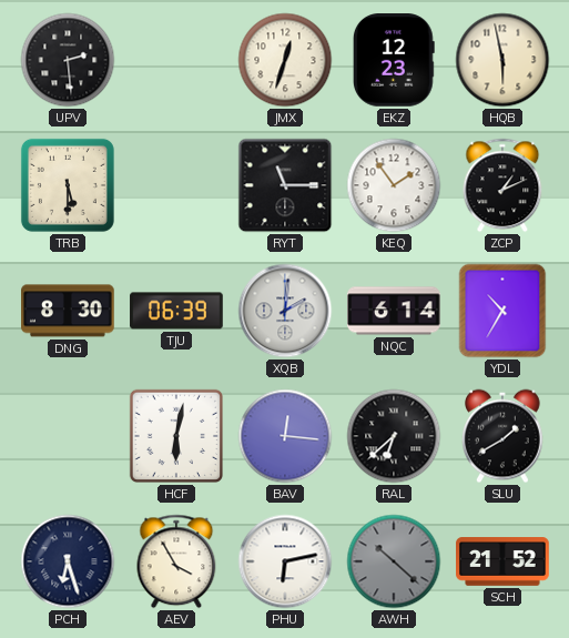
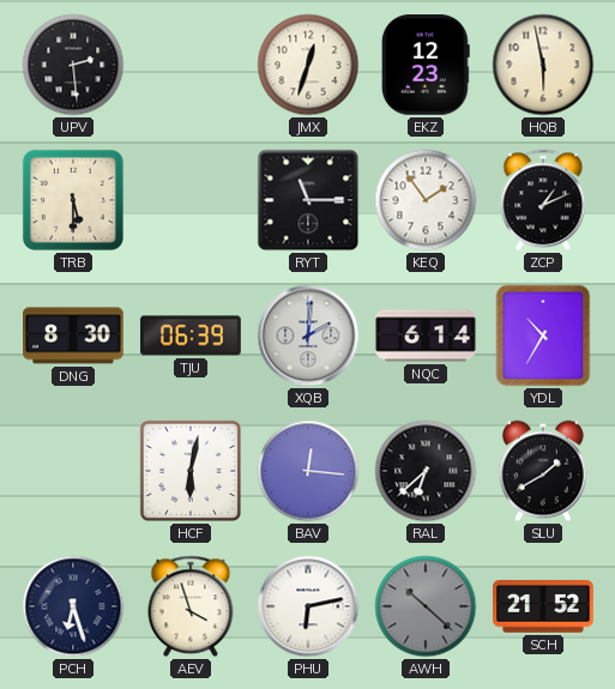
AEV: 3:55 -> 3:57 (191, 606)
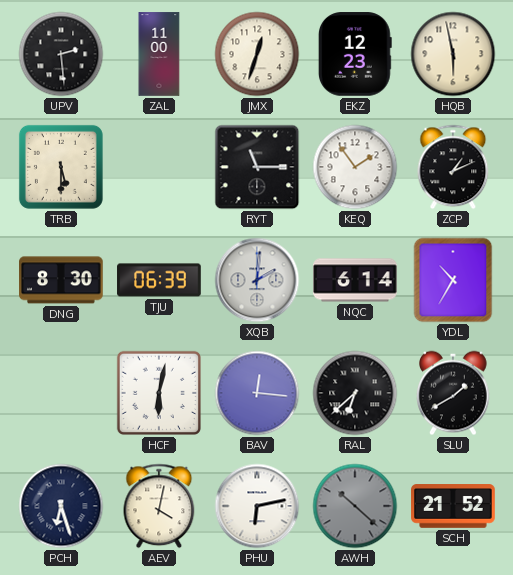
ZAL: none -> 11:00 (159, 54)
AEV: 3:57 -> 4:02 (159, 506)
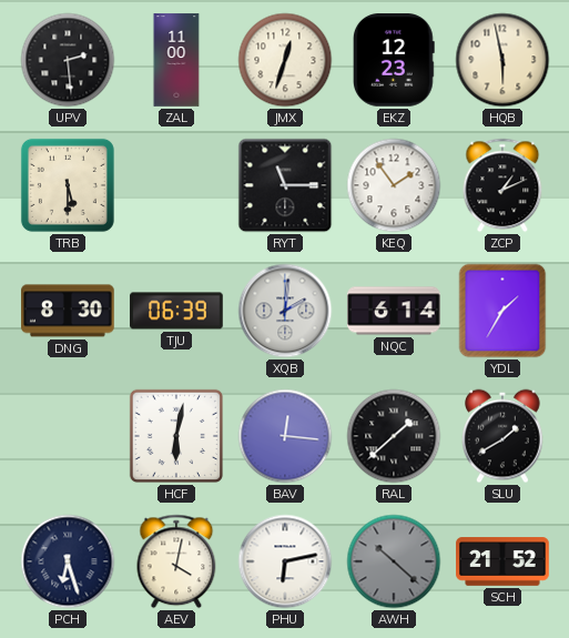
YDL: 10:35 -> 1:35 (502, 311)
RAL: 6:38 -> 1:38 (394, 436)
